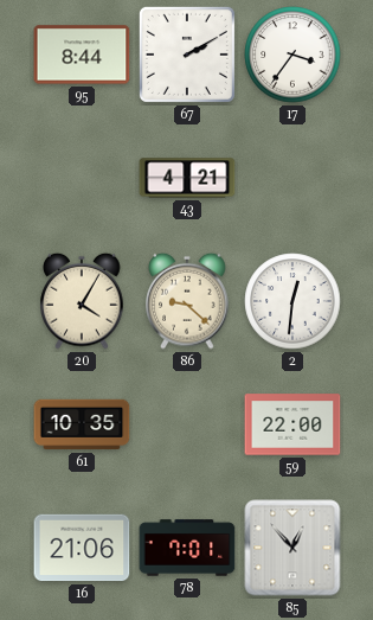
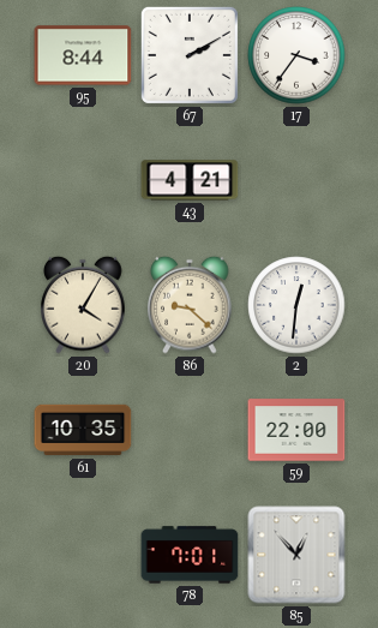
16: 21:06 -> none (82, 548)
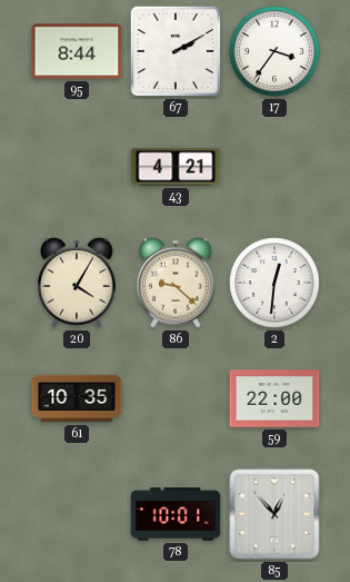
78: 7:01 -> 10:01 (176, 514)
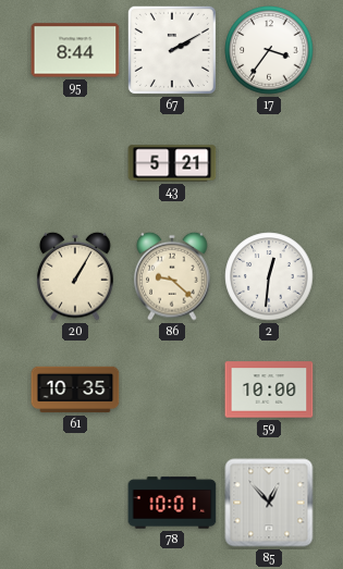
43: 4:21 -> 5:21 (172, 163)
20: 4:05 -> 1:05 (75, 276)
59: 22:00 -> 10:00 (269, 389)
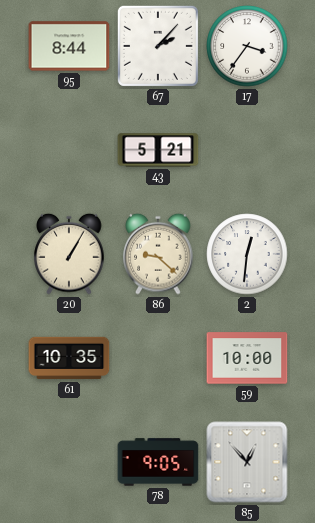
67: 2:10 -> 2:07 (158, 46)
78: 10:01 -> 9:05 (158, 462)
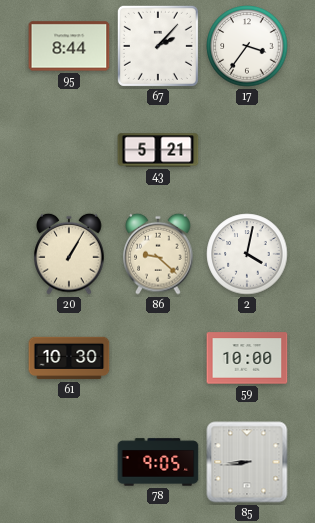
2: 12:31 -> 4:02 (247, 254)
61: 10:35 -> 10:30 (69, 358)
85: 12:53 -> 8:44 (247, 462)
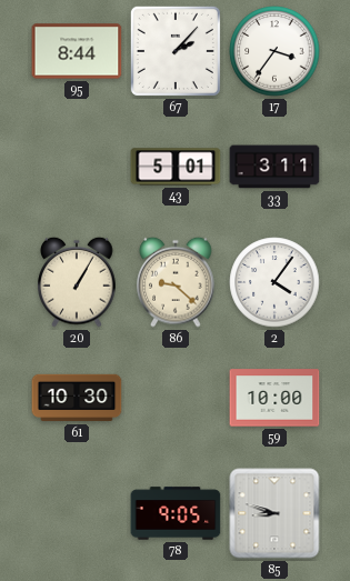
43: 5:21 -> 5:01 (176, 167)
33: none -> 3:11 (274, 167)
2: 4:02 -> 4:06 (274, 282)
85: 8:44 -> 8:48 (274, 513)
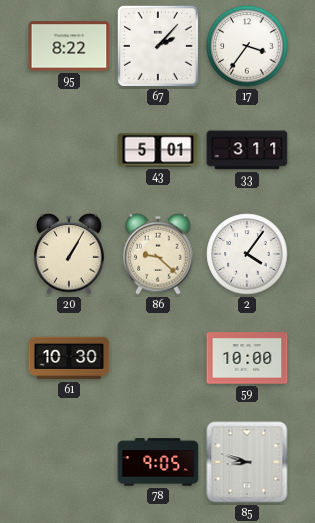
95: 8:44 -> 8:22 (69, 46)
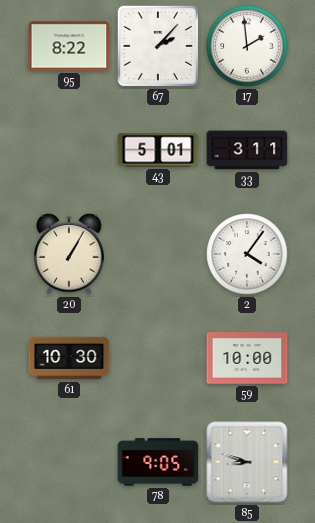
17: 3:36 -> 1:59 (247, 46)
86: 9:22 -> none (158, 254)
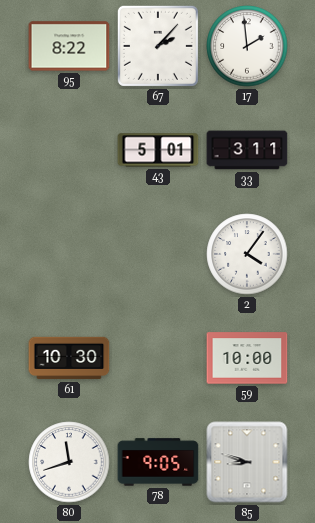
20: 1:05 -> none (69, 254)
80: none -> 11:42 (69, 462)
